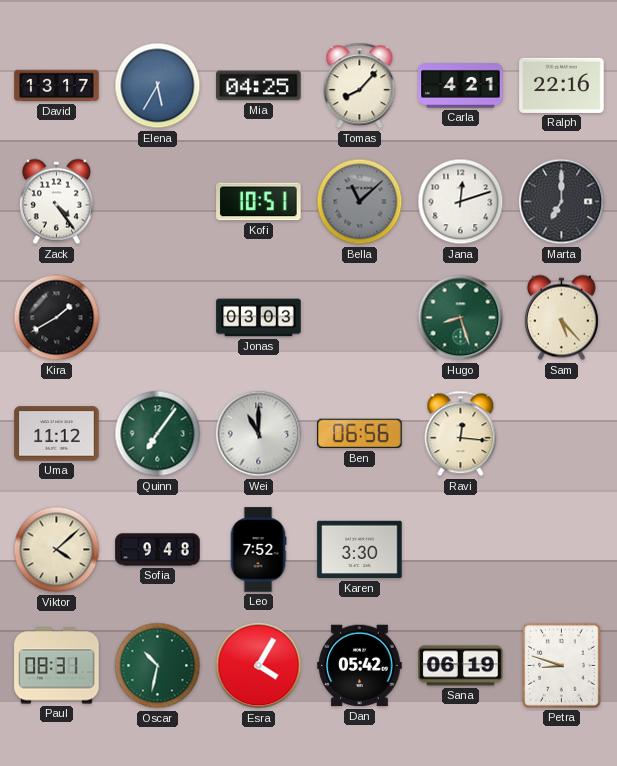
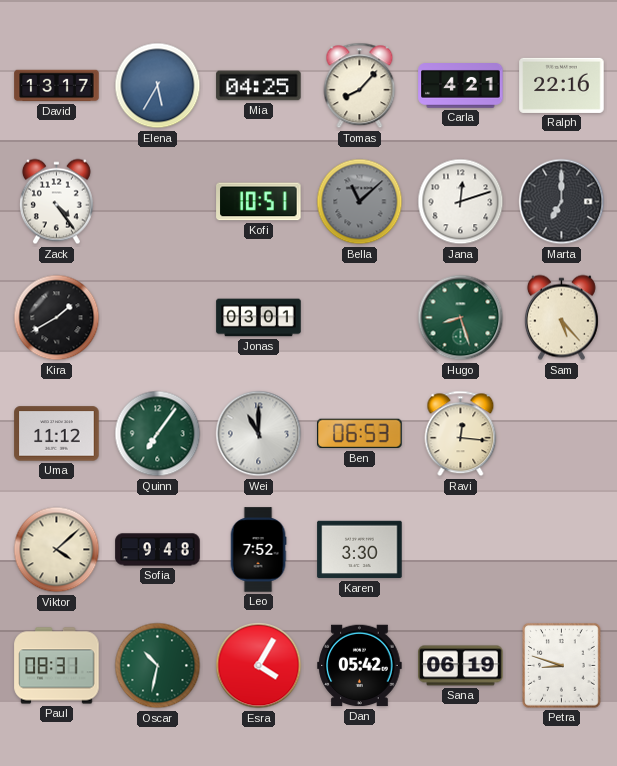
Jonas: 03:03 -> 03:01 (259, 318)
Ben: 06:56 -> 06:53 (360, 434)
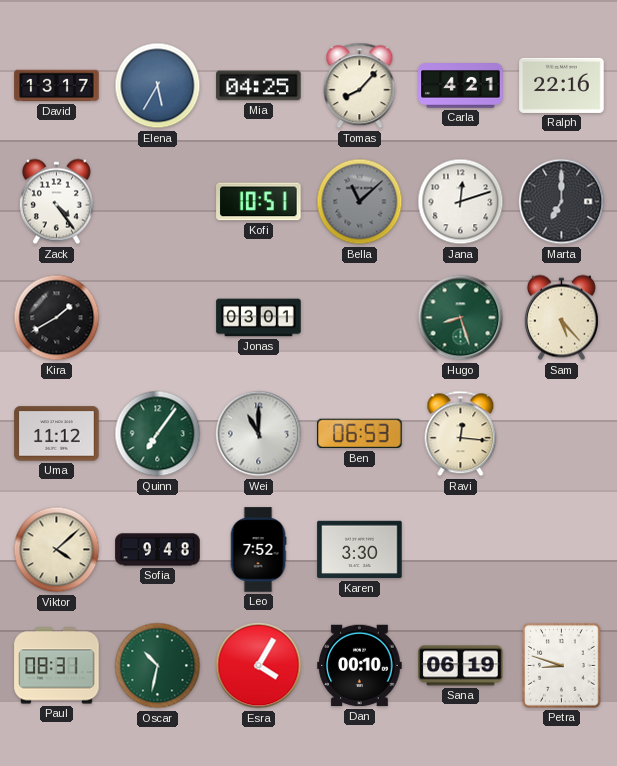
Dan: 05:42 -> 00:10 (360, 666)
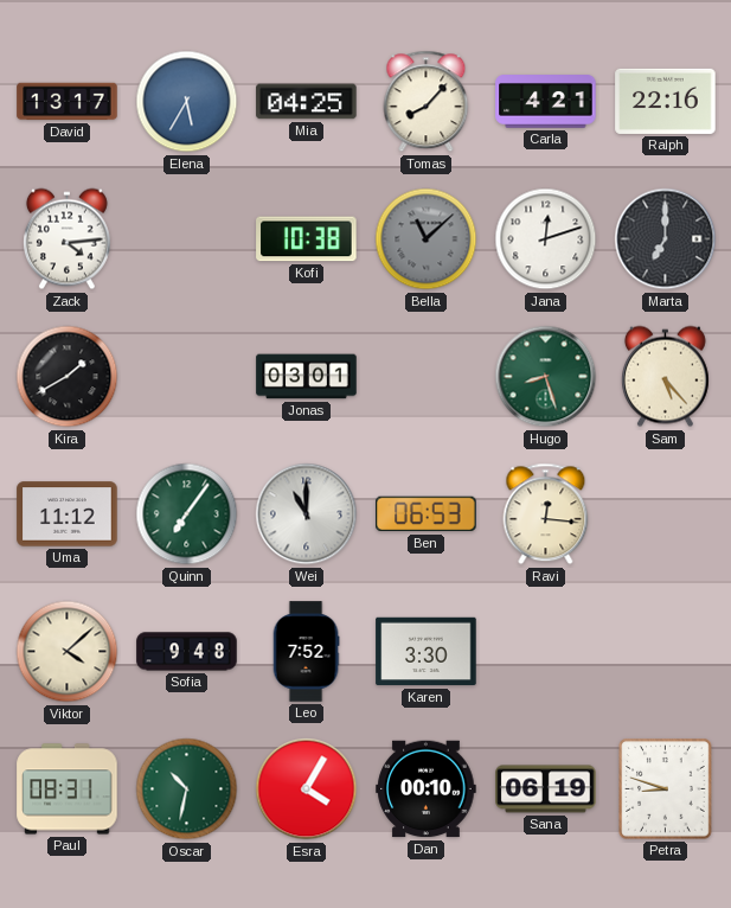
Zack: 4:24 -> 4:14 (66, 239)
Kofi: 10:51 -> 10:38 (307, 239)
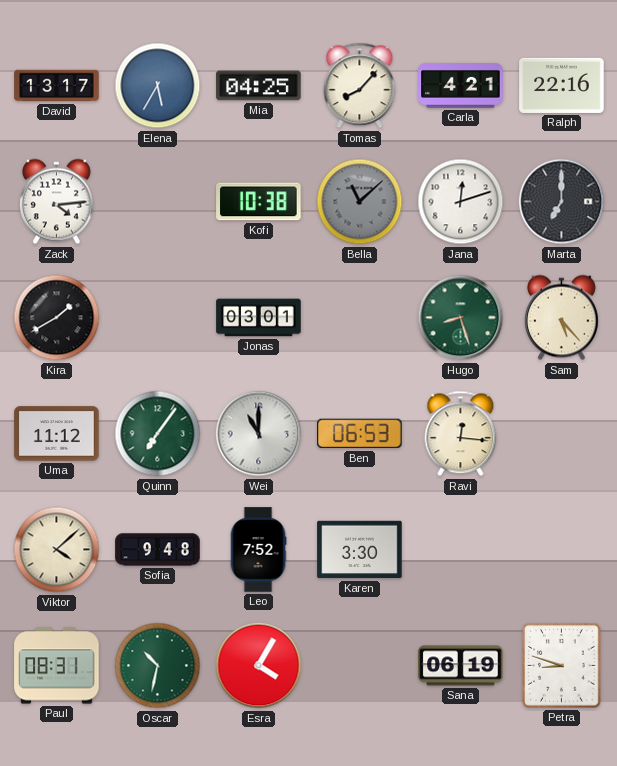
Dan: 00:10 -> none (427, 789)
